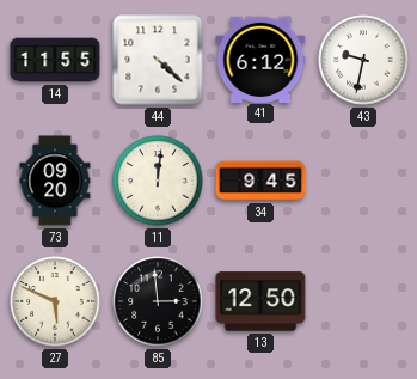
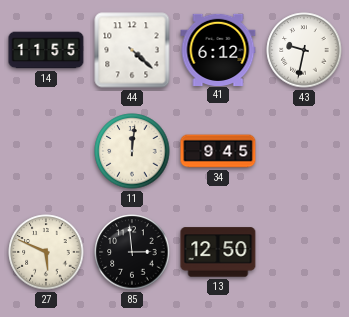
73: 09:20 -> none (55, 181)
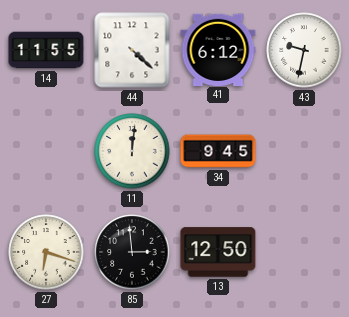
27: 5:49 -> 6:18 (46, 252)
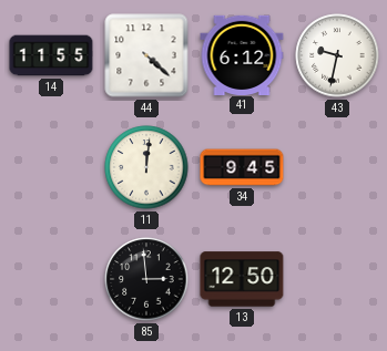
27: 6:18 -> none (46, 252)
